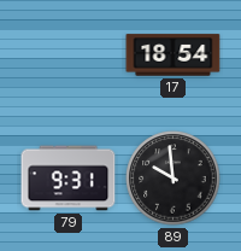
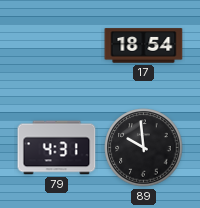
79: 9:31 -> 4:31 (57, 148)
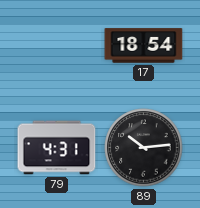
89: 9:59 -> 10:14 (144, 148)
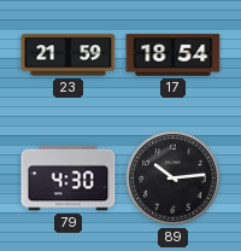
23: none -> 21:59 (69, 56)
79: 4:31 -> 4:30 (69, 179)
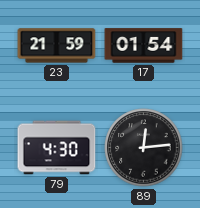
17: 18:54 -> 01:54 (144, 46)
89: 10:14 -> 12:14 (144, 148)
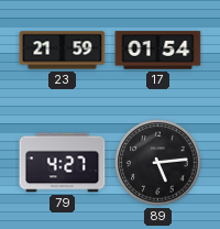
79: 4:30 -> 4:27 (63, 163)
89: 12:14 -> 5:14 (158, 163)
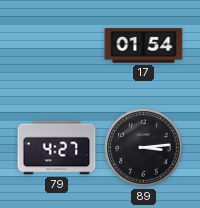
23: 21:59 -> none (63, 51)
89: 5:14 -> 3:14 (144, 148)
